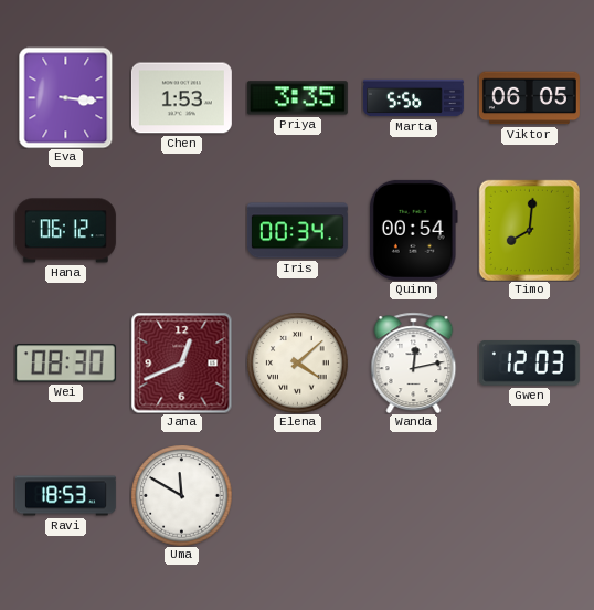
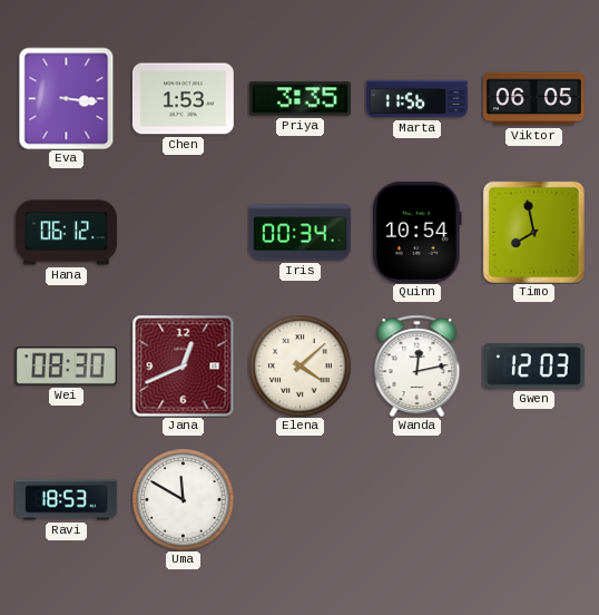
Marta: 5:56 -> 11:56 (416, 99)
Quinn: 00:54 -> 10:54 (416, 232)
Timo: 8:01 -> 7:58 (533, 232)
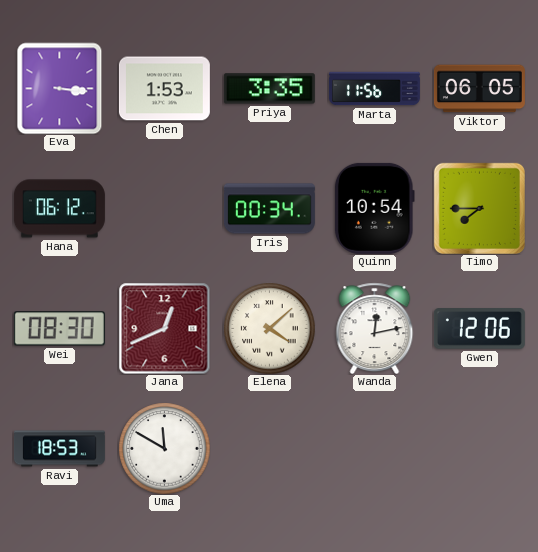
Timo: 7:58 -> 7:45 (479, 208)
Gwen: 12:03 -> 12:06 (479, 329)
